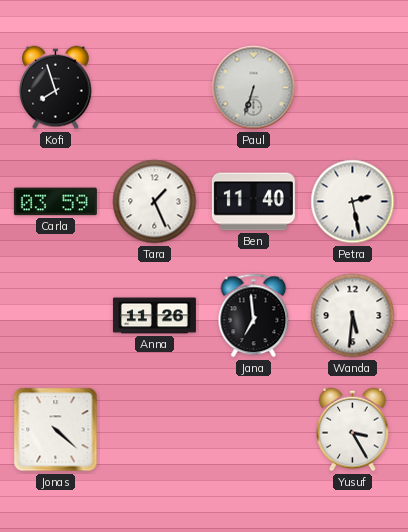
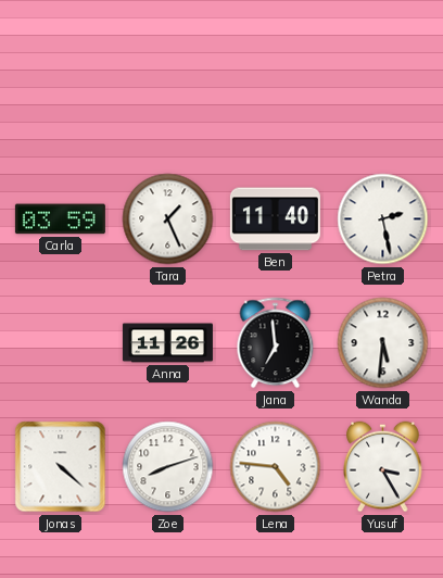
Kofi: 7:57 -> none (56, 88)
Paul: 6:33 -> none (254, 88)
Zoe: none -> 8:12 (168, 467)
Lena: none -> 4:46 (276, 467)
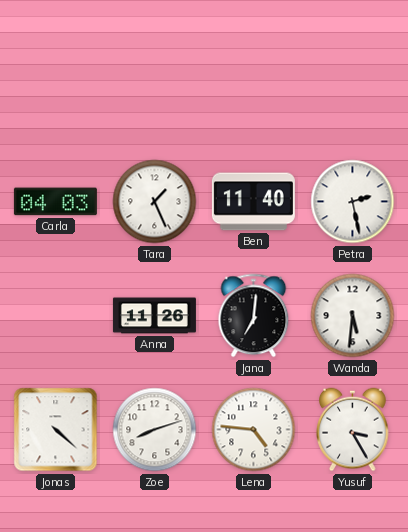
Carla: 03:59 -> 04:03 (55, 202)
Jana: 6:59 -> 7:01 (254, 316)
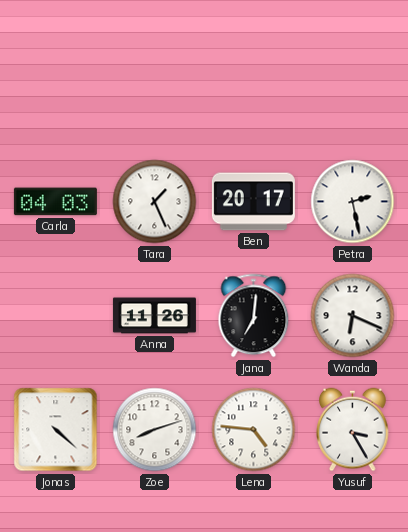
Ben: 11:40 -> 20:17 (253, 202)
Wanda: 5:31 -> 6:19 (353, 316)
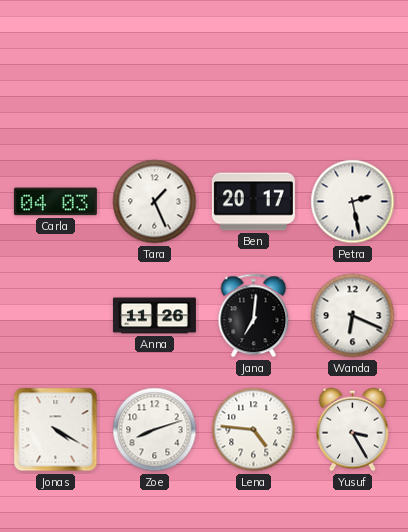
Jonas: 4:22 -> 4:20 (56, 430)
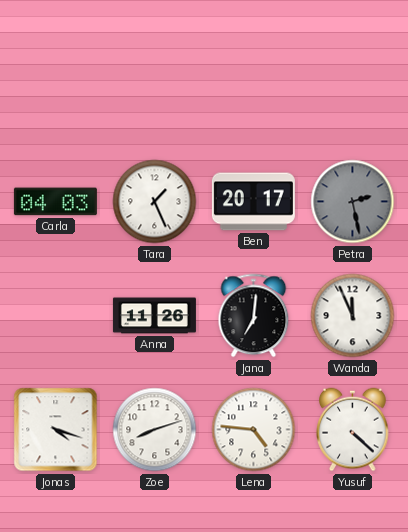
Petra dial: white -> grey (353, 202)
Wanda: 6:19 -> 11:56 (353, 316)
Jonas: 4:20 -> 4:18 (56, 430)
Yusuf: 3:25 -> 4:22 (353, 430)
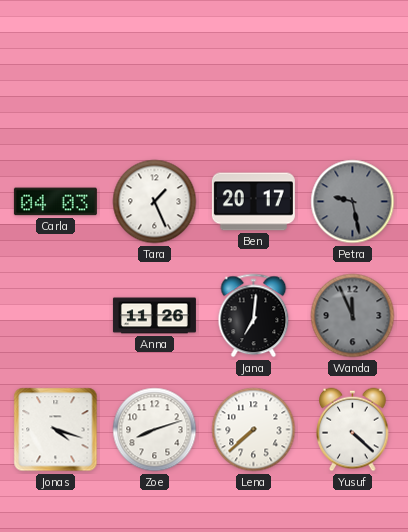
Petra: 2:28 -> 9:28 (353, 202)
Wanda dial: white -> grey (353, 316)
Lena: 4:46 -> 7:38 (254, 430)
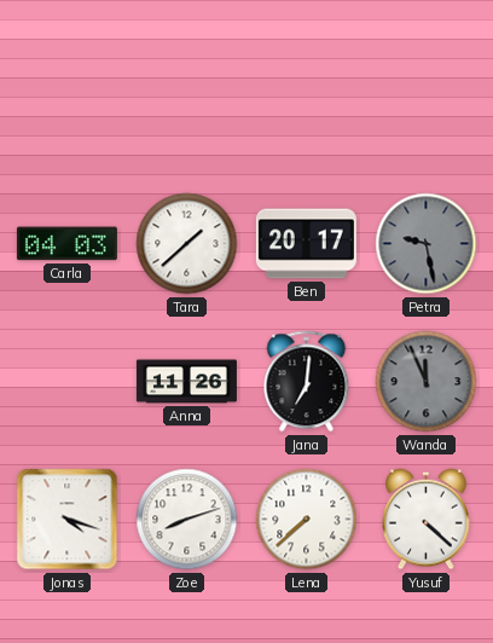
Tara: 1:26 -> 1:38 (187, 244)
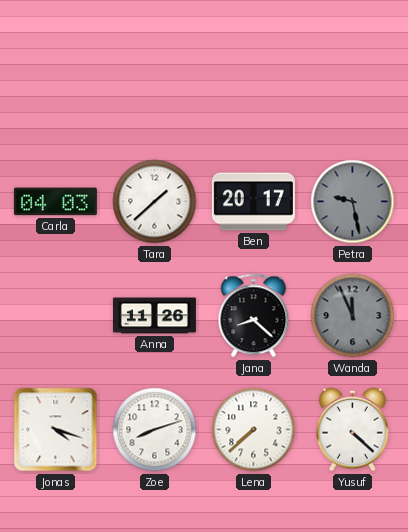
Jana: 7:01 -> 8:22 (254, 316)
